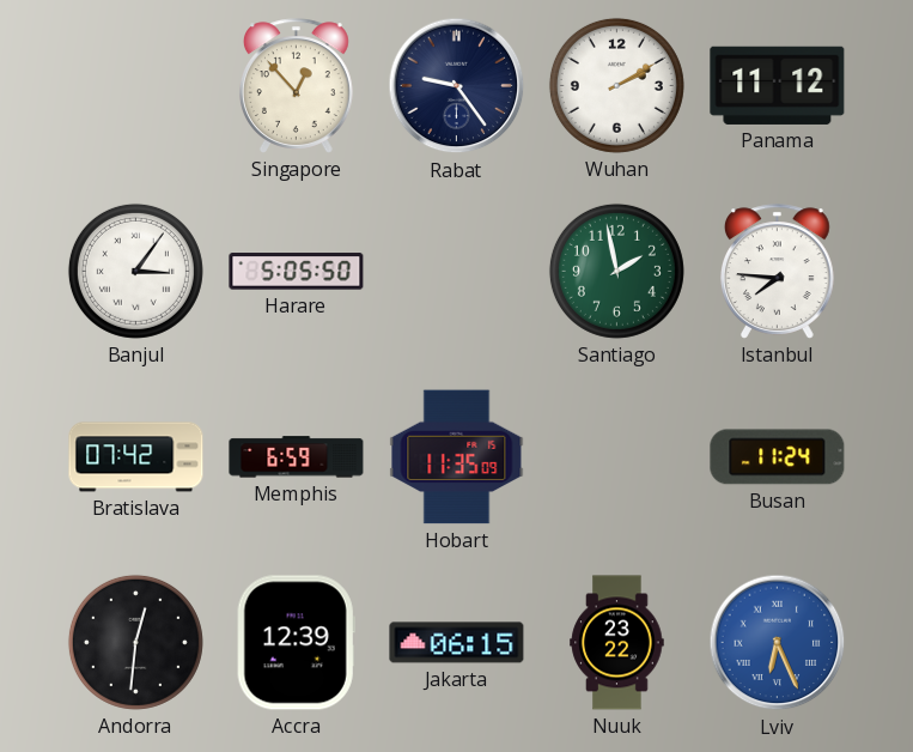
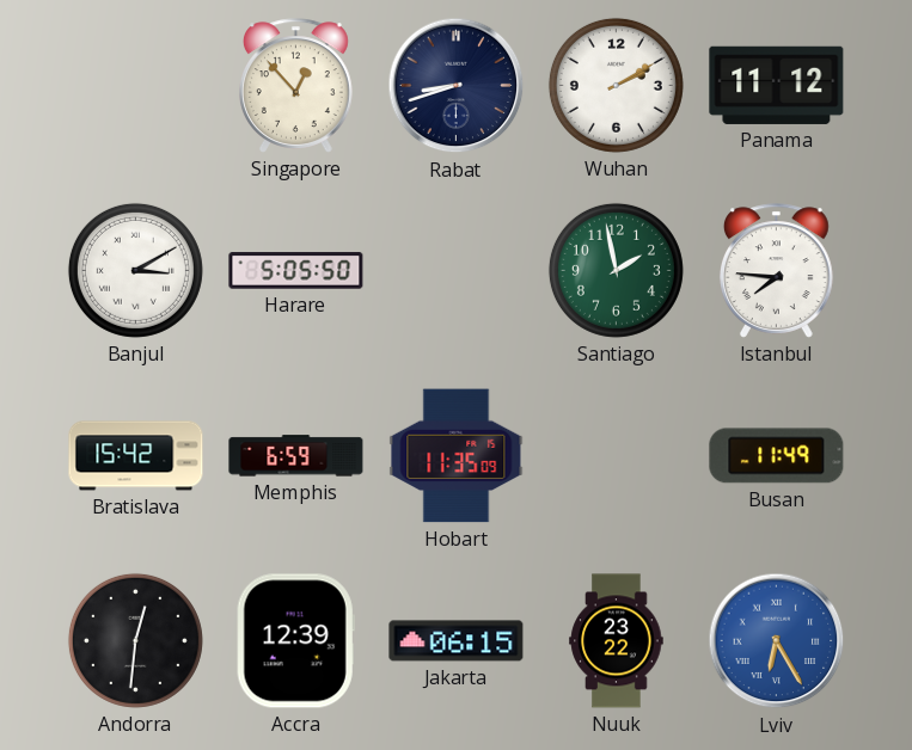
Rabat: 9:24 -> 8:42 (457, 86)
Banjul: 3:06 -> 3:10 (135, 270)
Bratislava: 07:42 -> 15:42 (136, 456)
Busan: 11:24 -> 11:49 (777, 456)
Lviv: 6:26 -> 6:25 (777, 641)
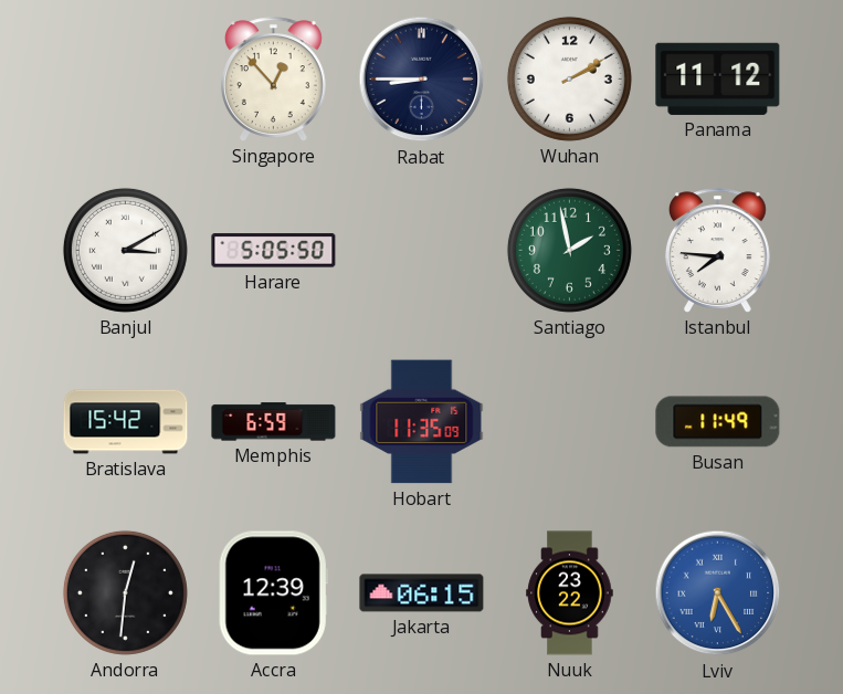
Rabat: 8:42 -> 8:45 (422, 80)
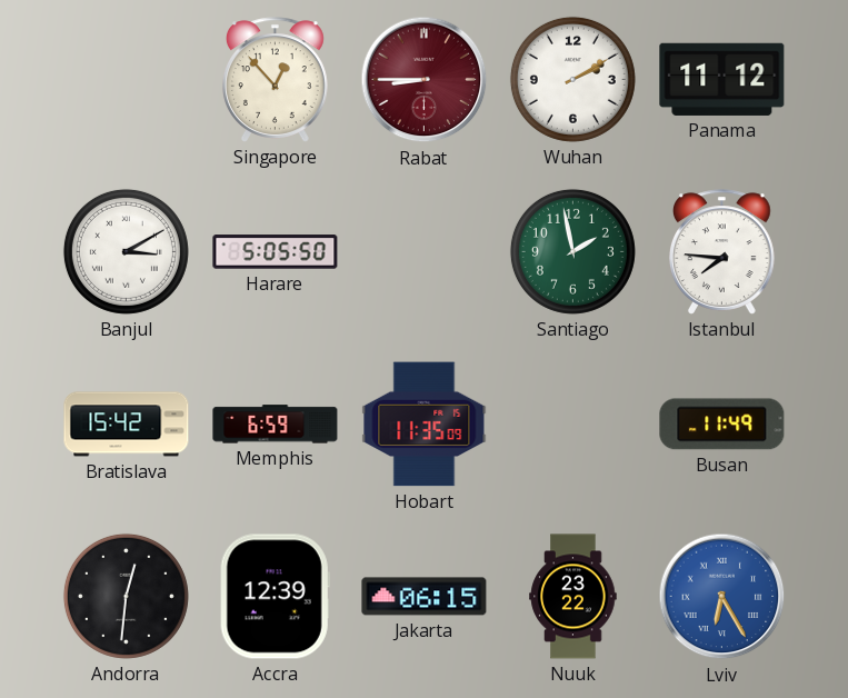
Rabat dial: navy -> burgundy (425, 80)
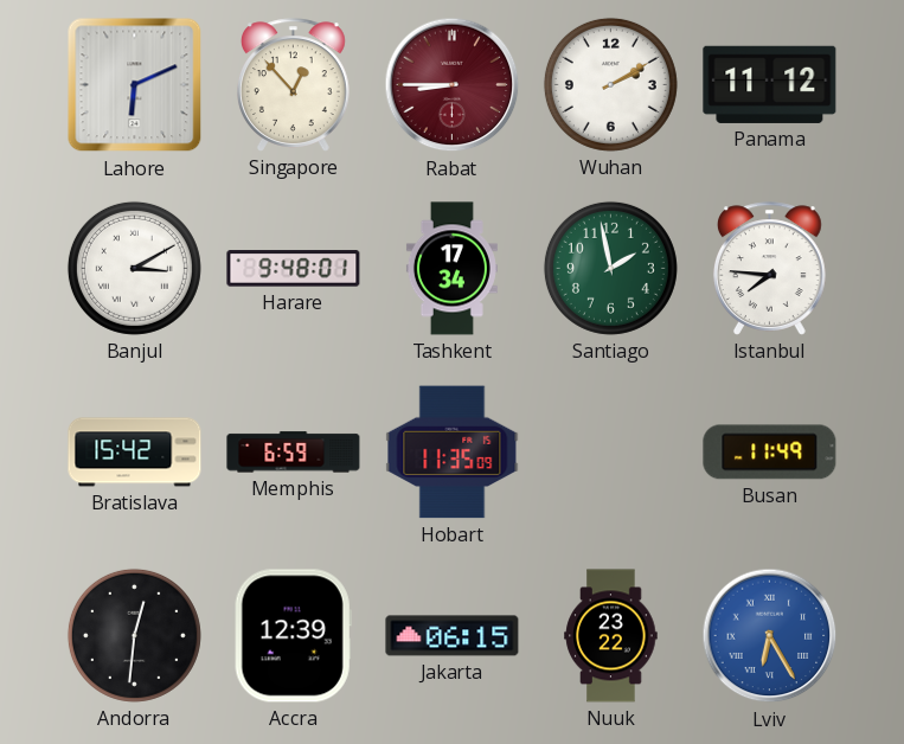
Lahore: none -> 6:11 (135, 85)
Harare: 5:05 -> 9:48 (294, 269)
Tashkent: none -> 17:34 (451, 269)
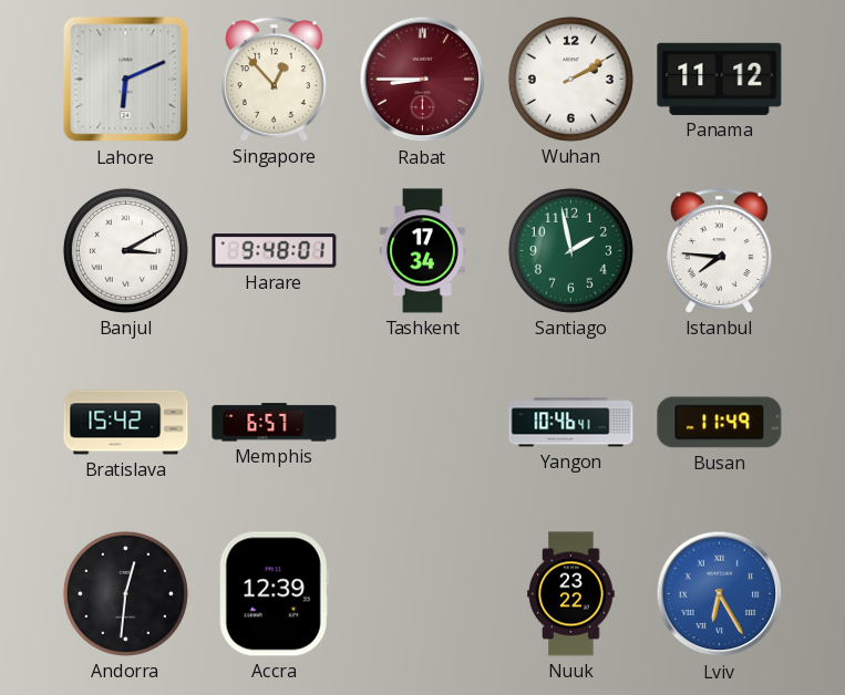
Memphis: 6:59 -> 6:57 (275, 423)
Hobart: 11:35 -> none (453, 453)
Yangon: none -> 10:46 (571, 423)
Jakarta: 06:15 -> none (453, 636)
